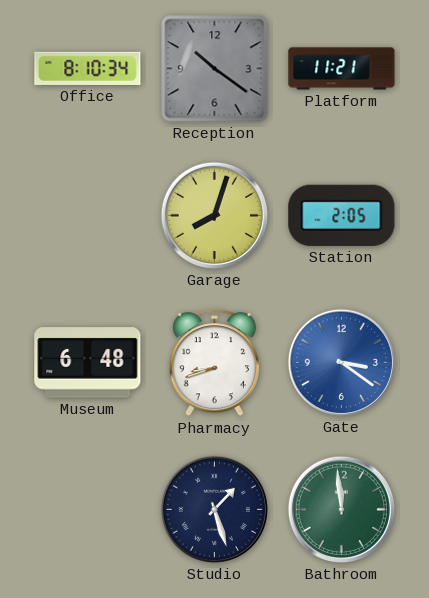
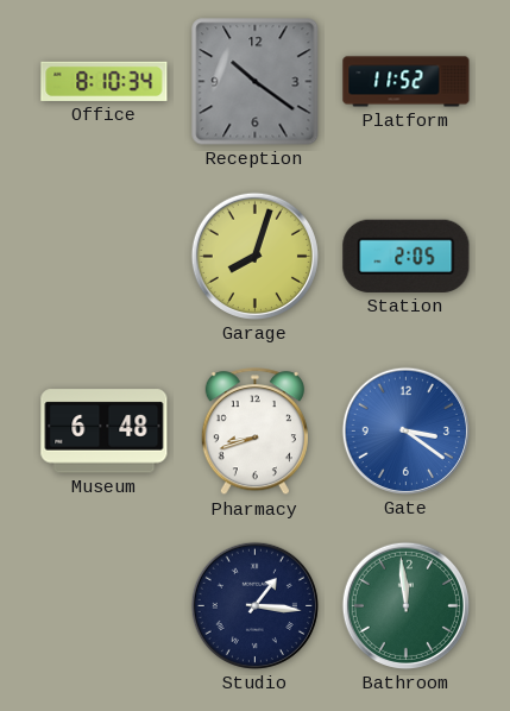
Platform: 11:21 -> 11:52 (407, 82)
Studio: 1:27 -> 1:16 (254, 605)
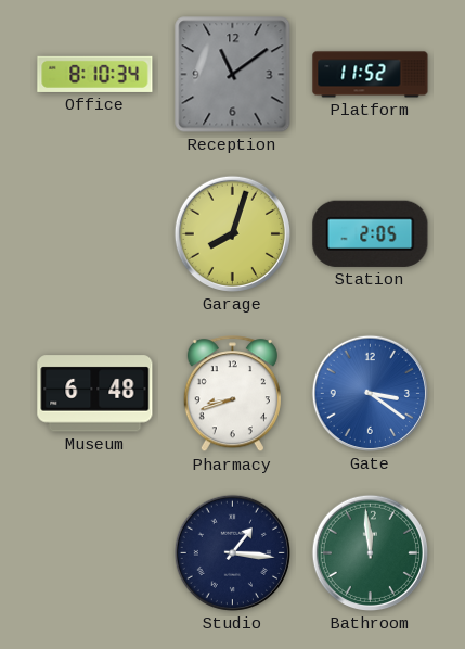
Reception: 10:21 -> 11:09 (233, 75)
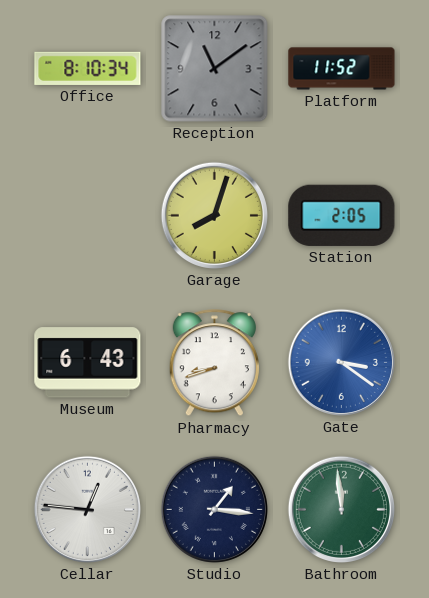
Museum: 6:48 -> 6:43 (88, 363)
Cellar: none -> 12:46 (87, 509)
